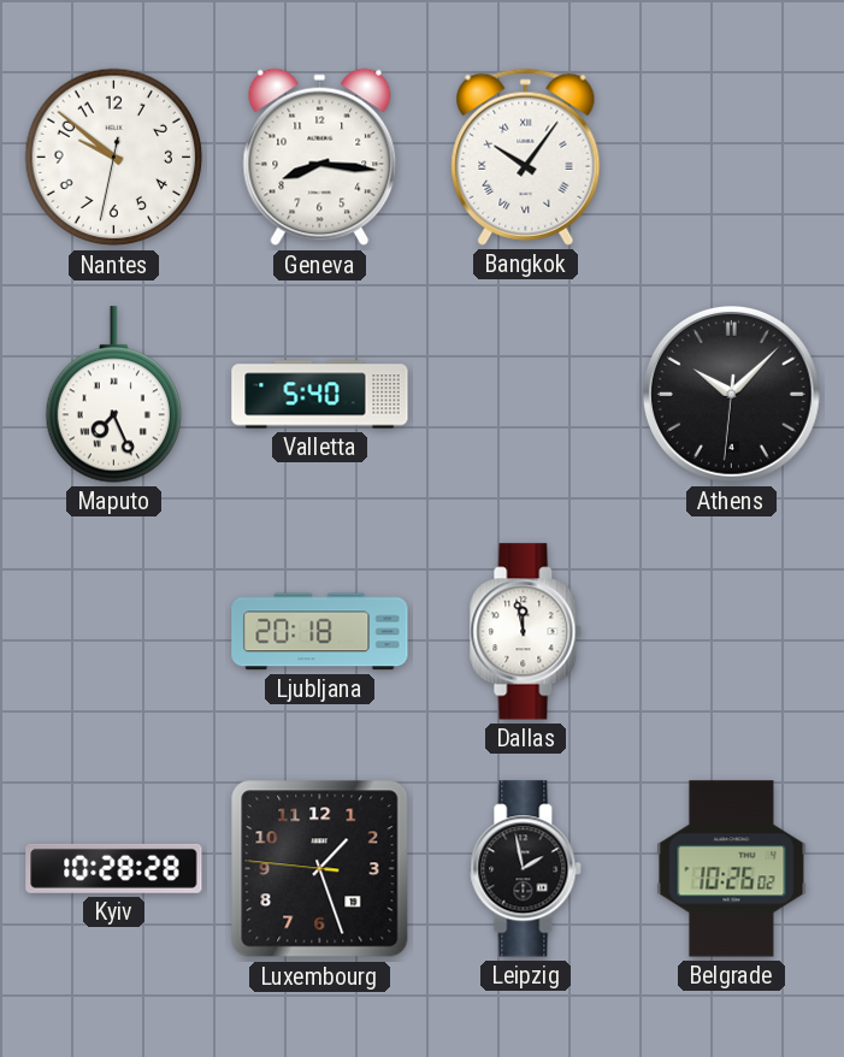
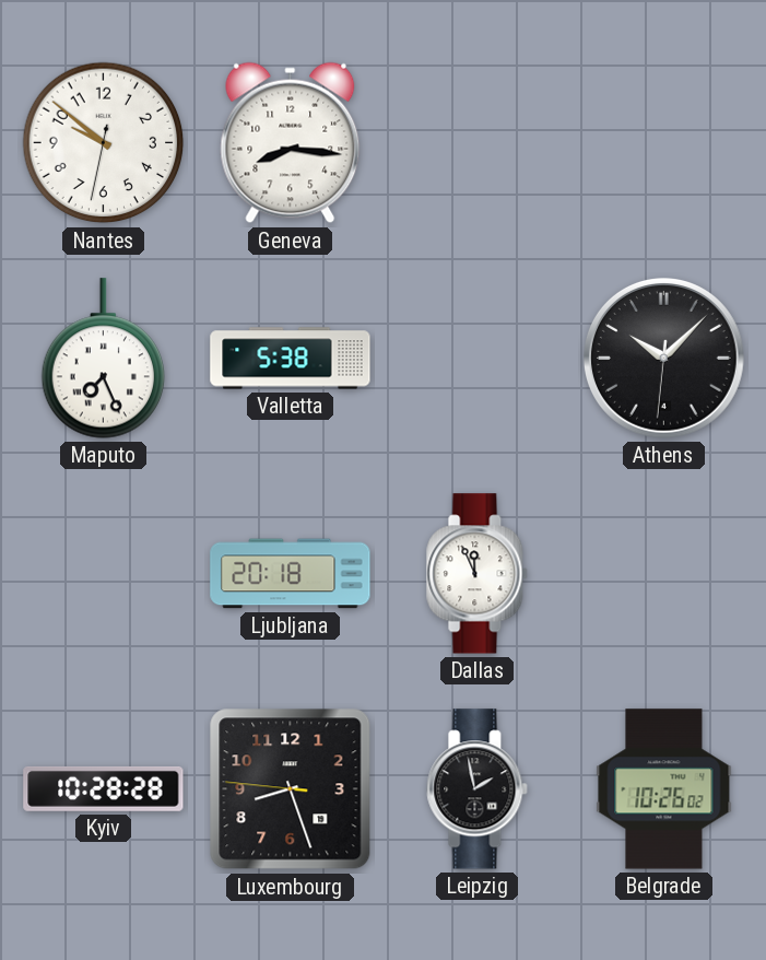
Bangkok: 10:06 -> none (526, 157)
Valletta: 5:40 -> 5:38 (291, 359)
Dallas: 11:58 -> 11:56 (478, 574)
Luxembourg: 1:26 -> 8:26 (291, 789)
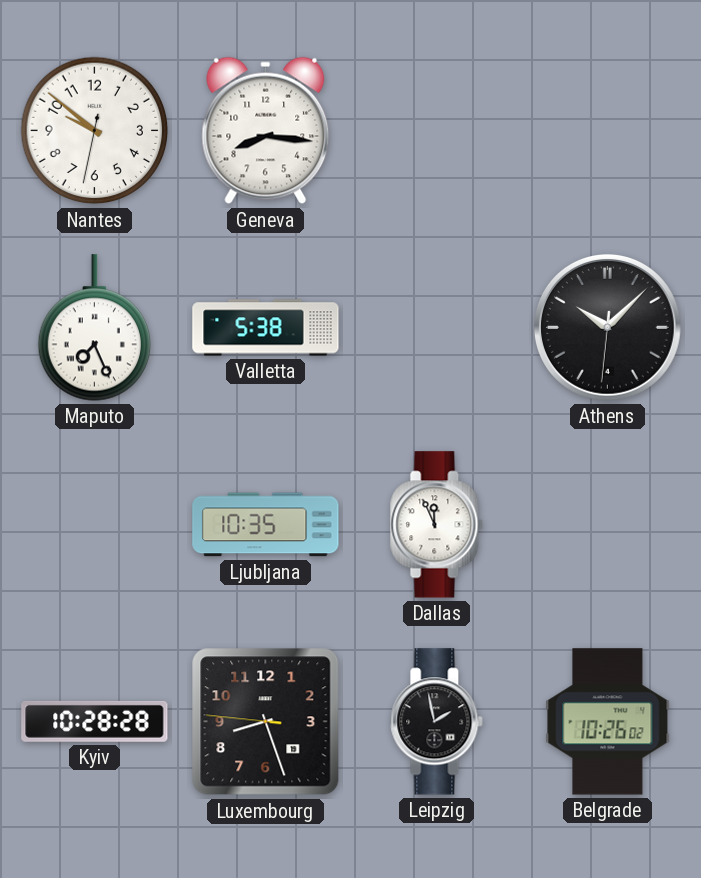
Ljubljana: 20:18 -> 10:35 (266, 525)
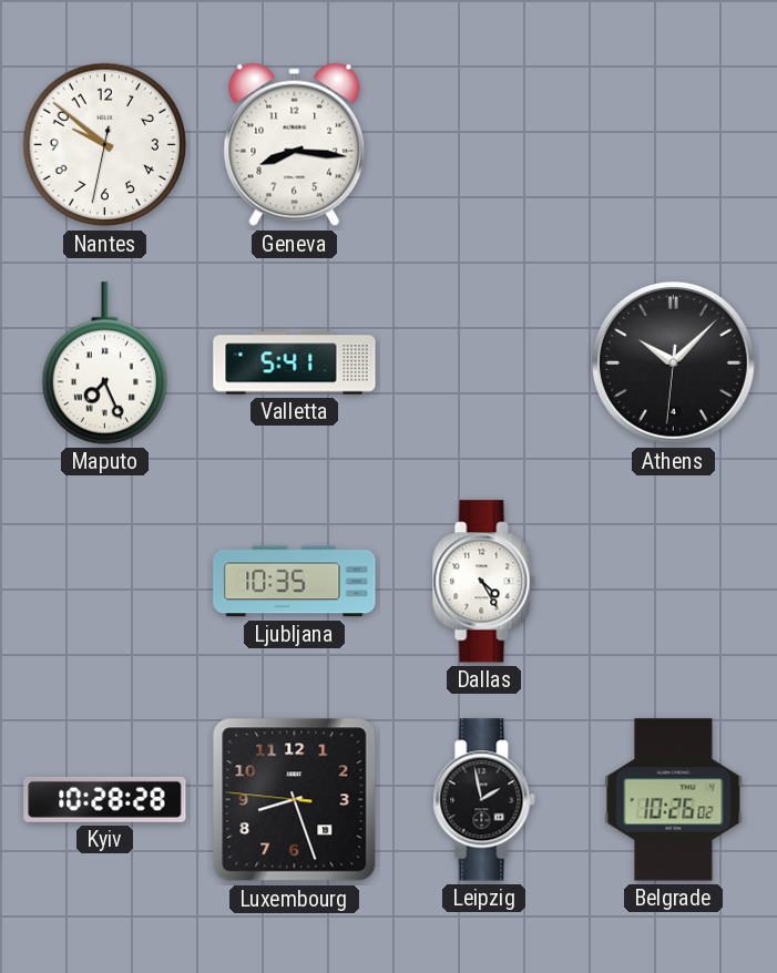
Valletta: 5:38 -> 5:41 (295, 363)
Dallas: 11:56 -> 4:25 (484, 582)
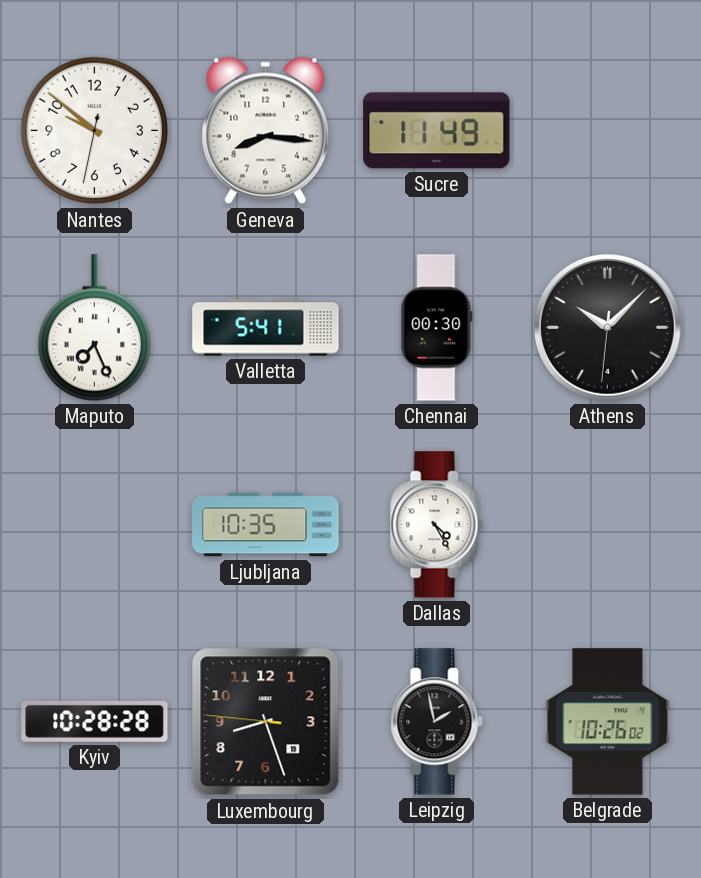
Sucre: none -> 11:49 (437, 131)
Chennai: none -> 00:30 (437, 328)
